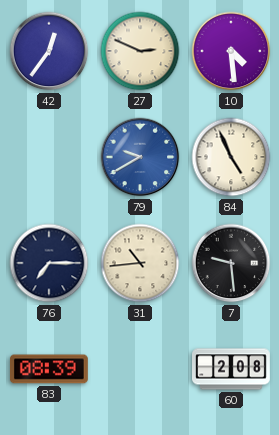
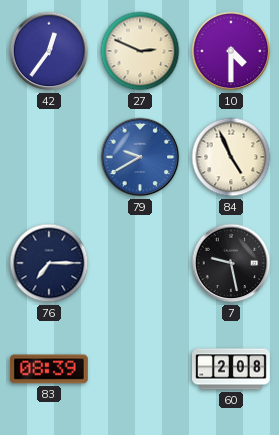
10: 4:29 -> 4:30 (231, 51)
31: 10:44 -> none (140, 263)
7: 9:29 -> 9:28 (231, 263)
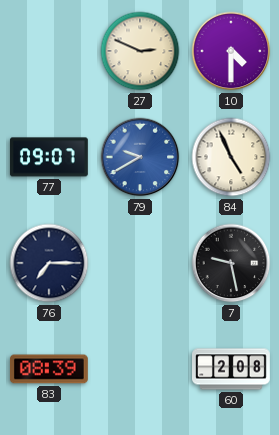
42: 12:36 -> none (49, 51)
77: none -> 09:07 (49, 157)
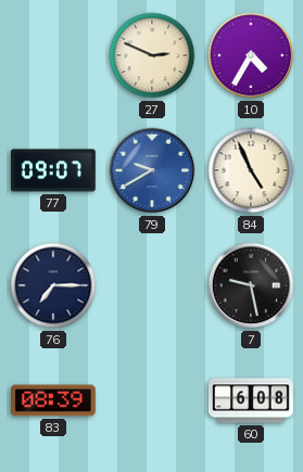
10: 4:30 -> 4:35 (251, 55)
60: 2:08 -> 6:08 (252, 400)
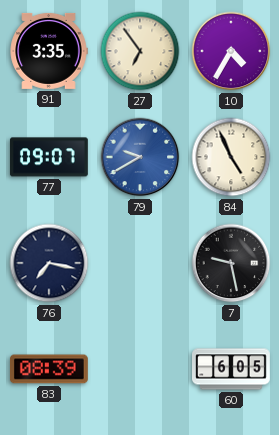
91: none -> 3:35 (49, 51)
27: 2:49 -> 6:54 (140, 51)
76: 7:15 -> 7:17 (49, 263)
60: 6:08 -> 6:05 (232, 369)
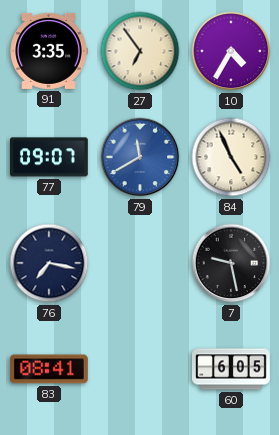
79: 9:40 -> 11:40 (140, 157)
83: 08:39 -> 08:41 (49, 369)
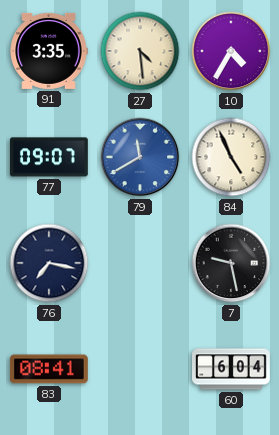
27: 6:54 -> 4:29 (140, 51)
60: 6:05 -> 6:04 (232, 369)
